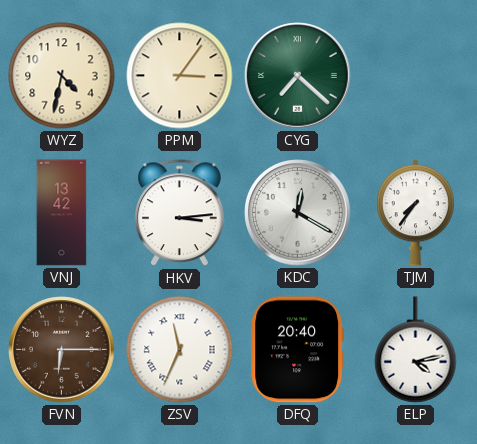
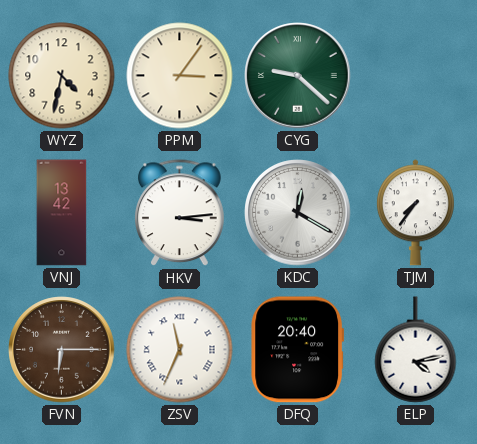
CYG: 7:22 -> 9:22 (298, 76)
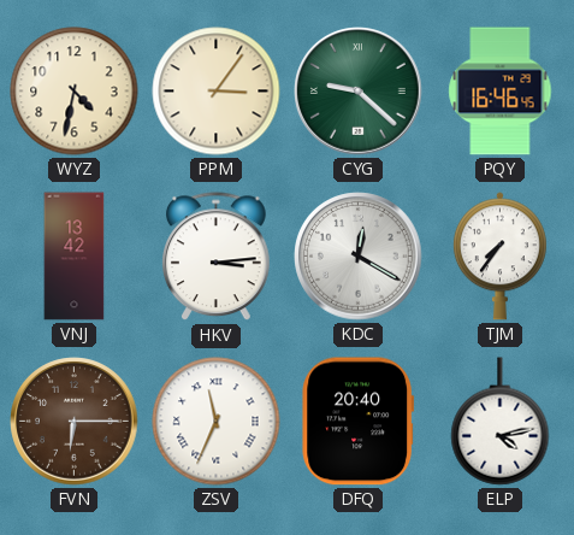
PQY: none -> 16:46 (501, 92)
